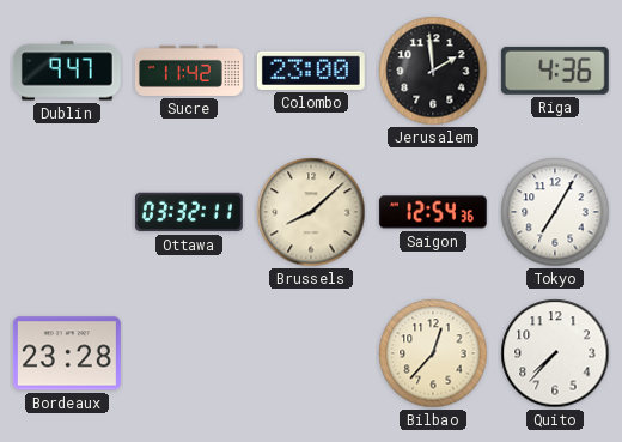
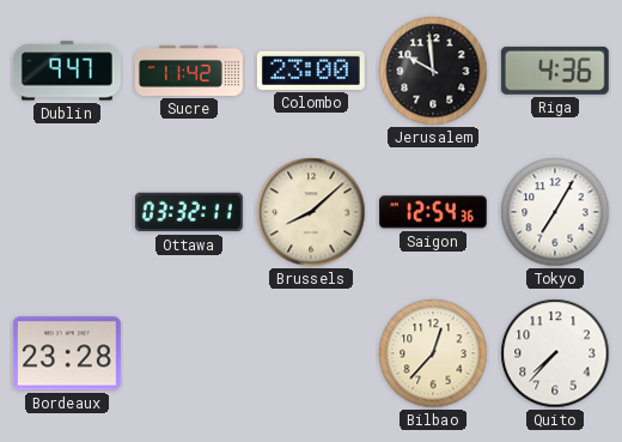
Jerusalem: 1:59 -> 9:59 (433, 71)
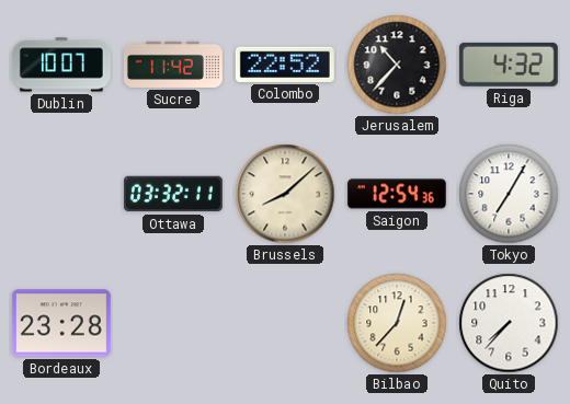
Dublin: 9:47 -> 10:07 (61, 65)
Colombo: 23:00 -> 22:52 (285, 65)
Jerusalem: 9:59 -> 10:37 (397, 65)
Riga: 4:36 -> 4:32 (509, 65)
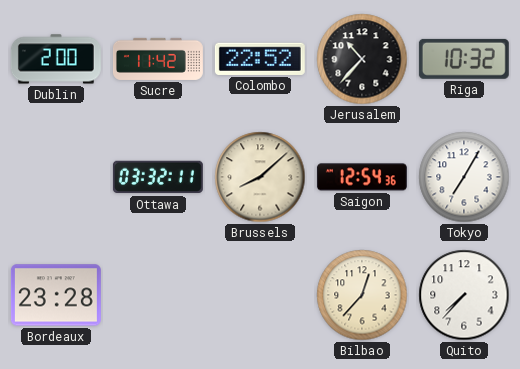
Dublin: 10:07 -> 2:00 (56, 59)
Riga: 4:32 -> 10:32 (464, 59)
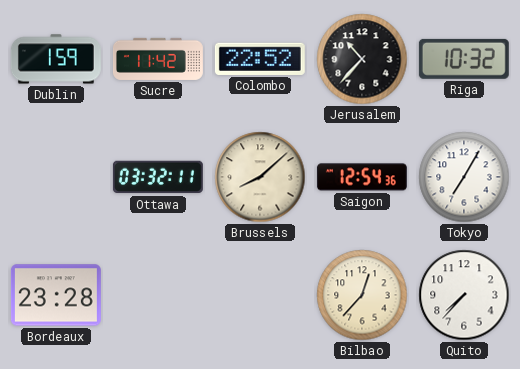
Dublin: 2:00 -> 1:59 (56, 59)
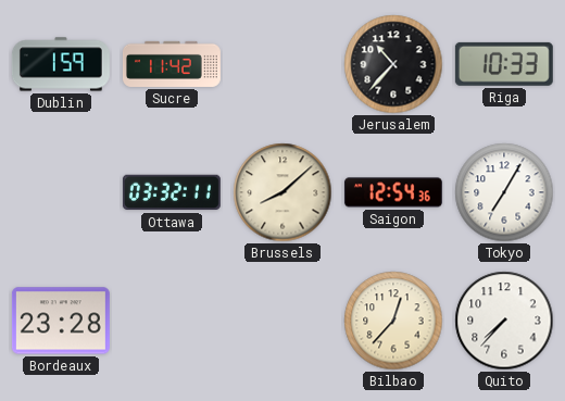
Colombo: 22:52 -> none (260, 59)
Riga: 10:32 -> 10:33 (504, 64)
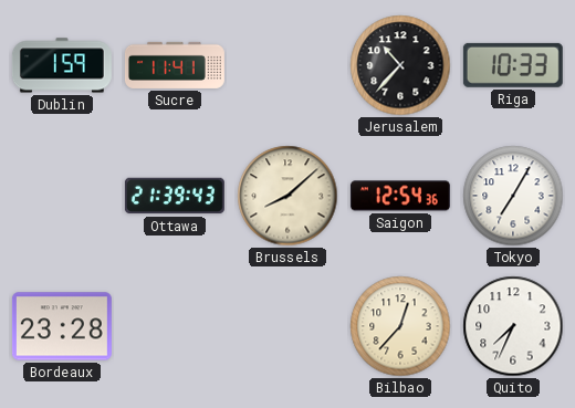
Sucre: 11:42 -> 11:41 (175, 65)
Ottawa: 03:32 -> 21:39 (175, 196)
Quito: 7:37 -> 7:34 (513, 326)
